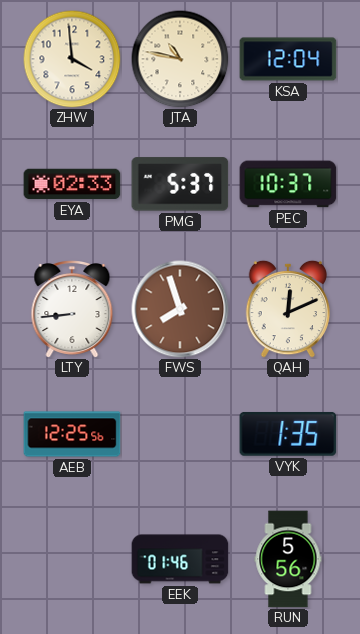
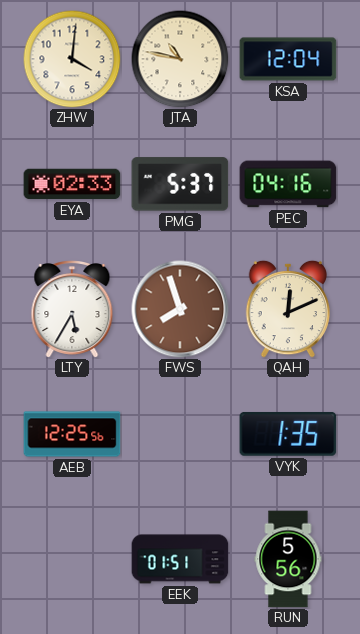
ZHW: 3:59 -> 4:01 (72, 59)
PEC: 10:37 -> 04:16 (288, 184)
LTY: 8:44 -> 5:35 (72, 310)
EEK: 01:46 -> 01:51 (180, 559)
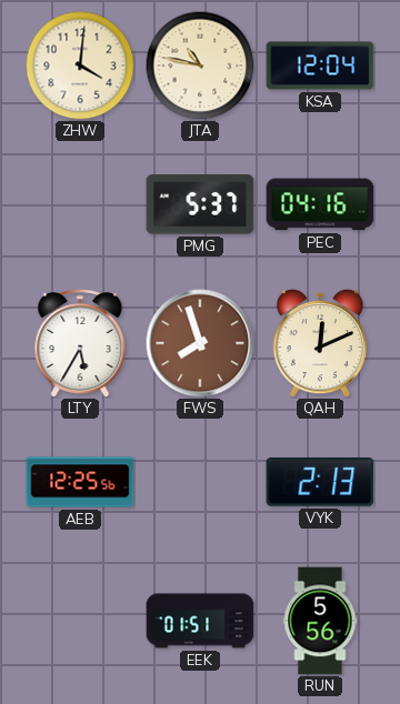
EYA: 02:33 -> none (72, 184)
VYK: 1:35 -> 2:13 (320, 482)
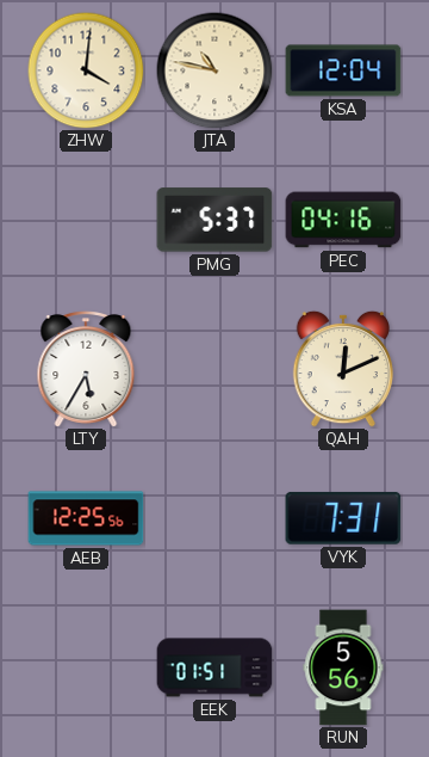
FWS: 7:57 -> none (200, 343)
VYK: 2:13 -> 7:31 (343, 518)
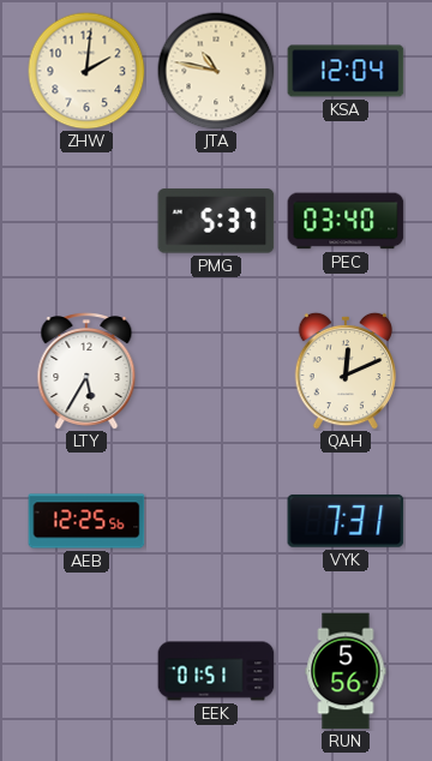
ZHW: 4:01 -> 2:01 (86, 71)
PEC: 04:16 -> 03:40 (346, 221)
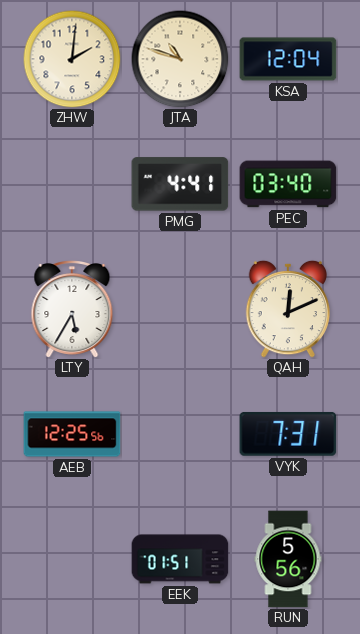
JTA: 10:47 -> 10:48 (180, 59)
PMG: 5:37 -> 4:41 (180, 184)
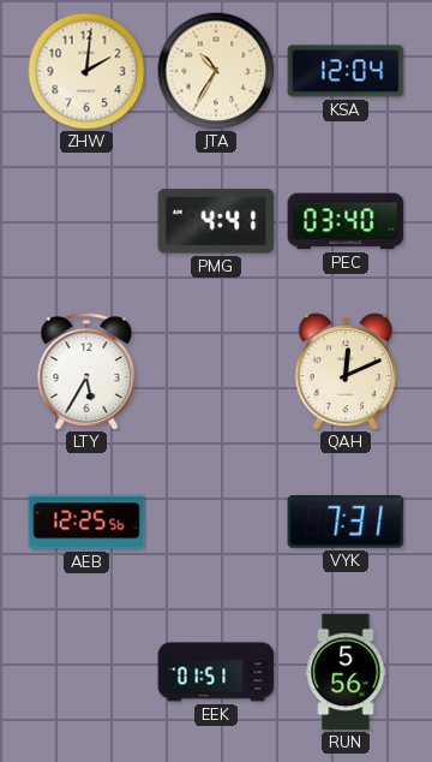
JTA: 10:48 -> 10:35 (216, 71)
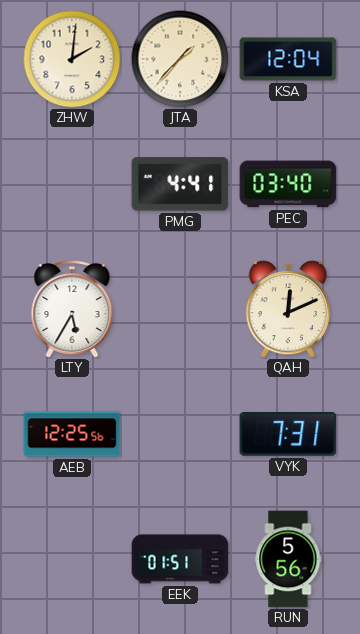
JTA: 10:35 -> 1:37 (180, 59)
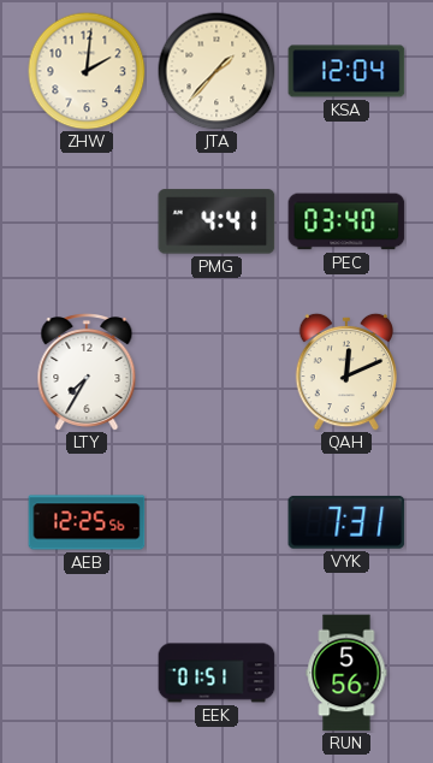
LTY: 5:35 -> 7:35 (87, 373)
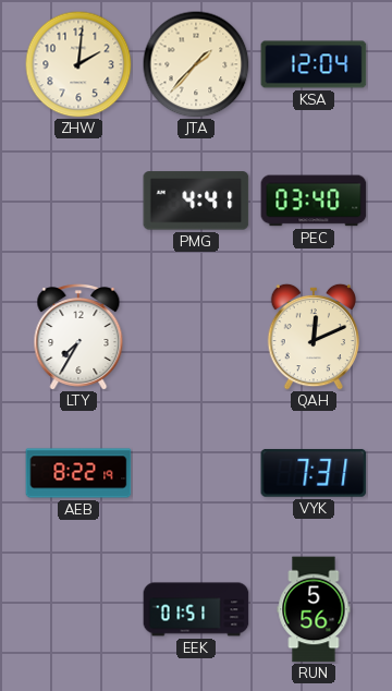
AEB: 12:25 -> 8:22 (78, 473)
